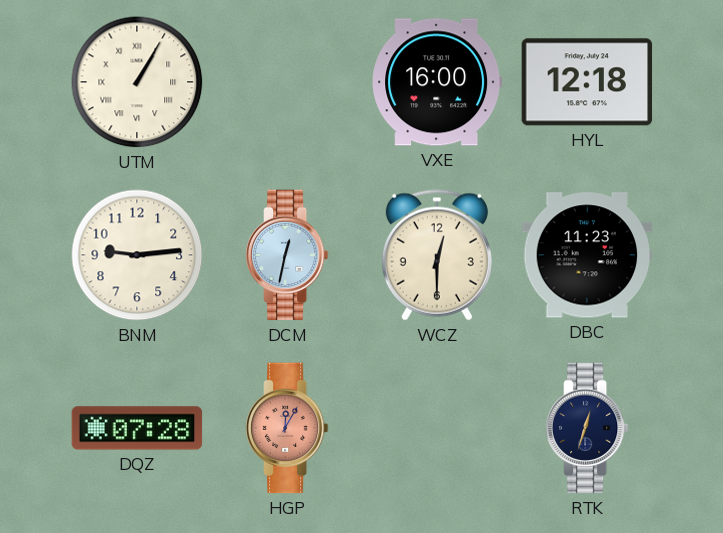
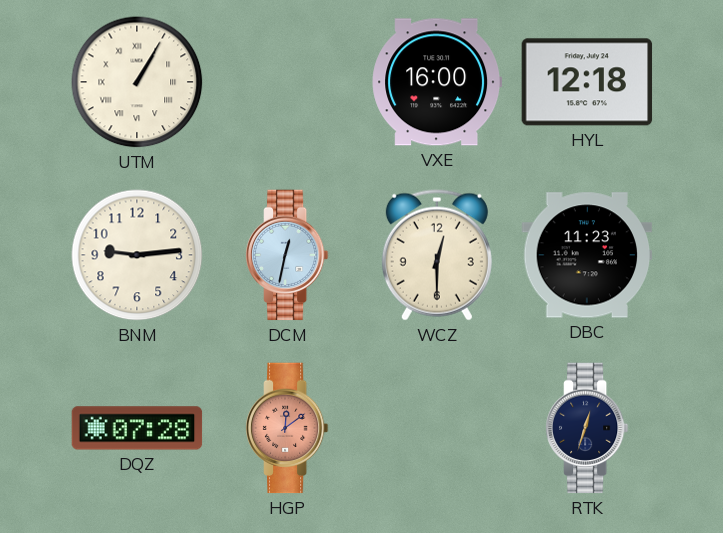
HGP: 12:05 -> 12:09 (287, 428)
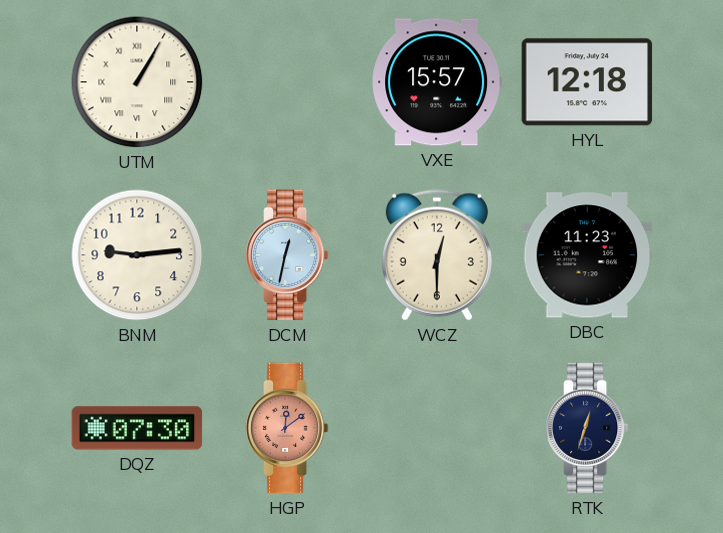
VXE: 16:00 -> 15:57 (437, 82)
DQZ: 07:28 -> 07:30 (137, 428)
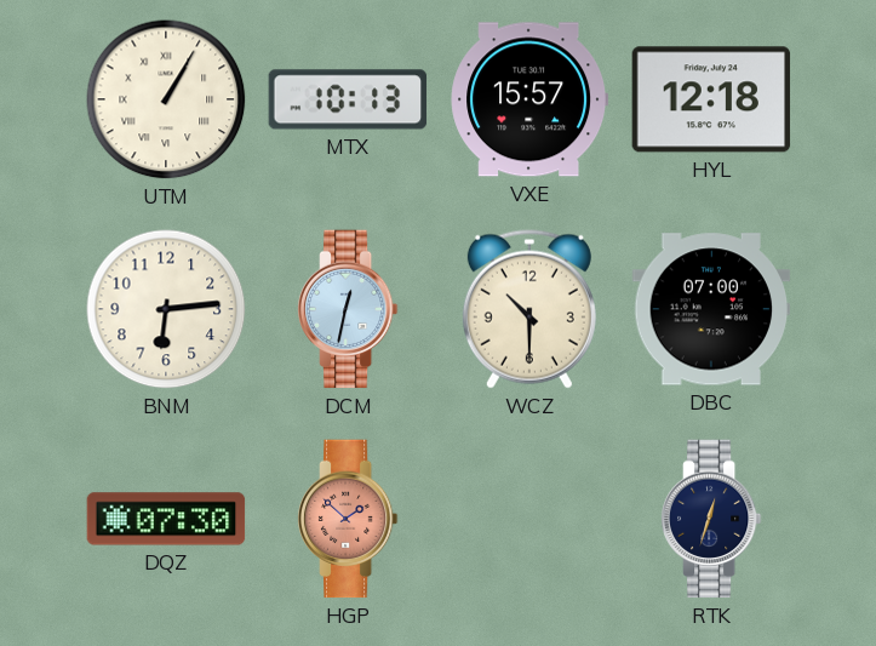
MTX: none -> 10:13 (348, 99)
BNM: 9:14 -> 6:14 (166, 309)
WCZ: 12:30 -> 10:30 (529, 309)
DBC: 11:23 -> 07:00 (711, 309)
HGP: 12:09 -> 1:52 (348, 519)
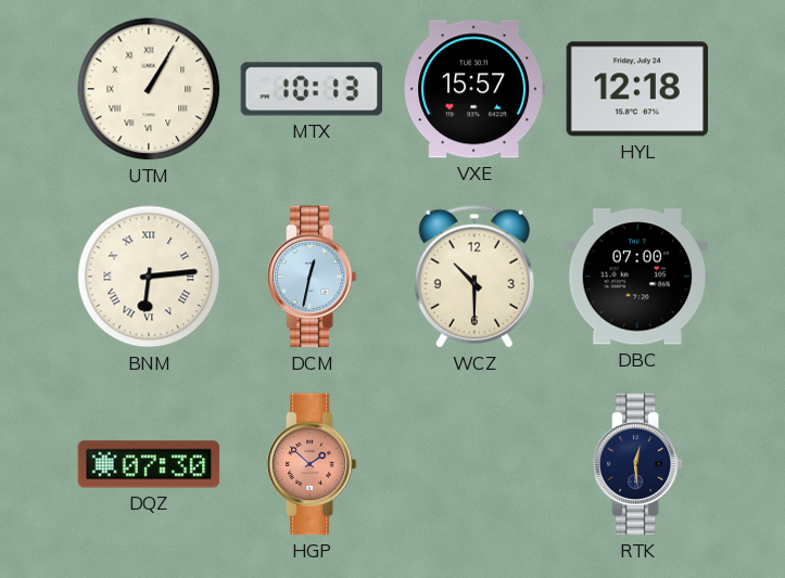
BNM numerals: Arabic -> Roman (149, 277)
RTK: 12:33 -> 12:29 (637, 464)
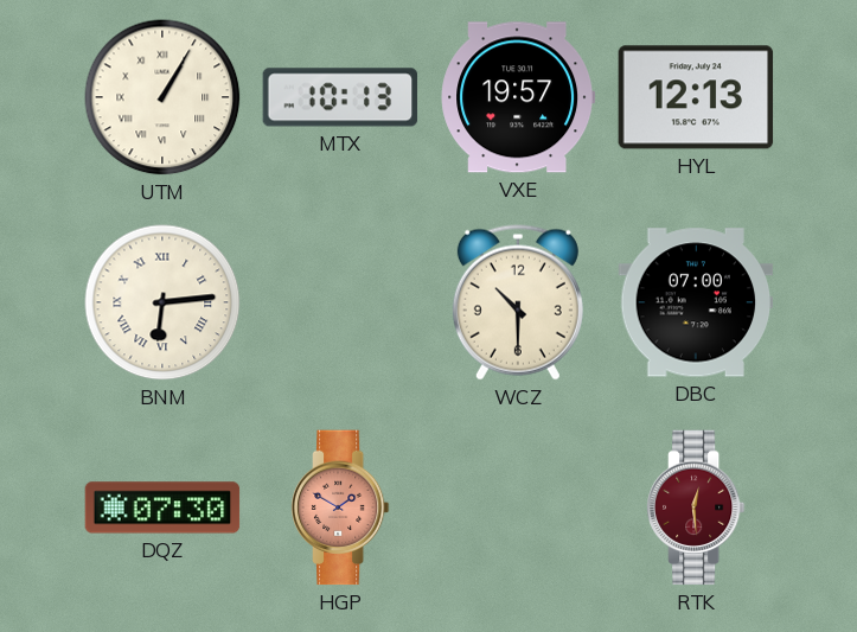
VXE: 15:57 -> 19:57 (518, 97)
HYL: 12:18 -> 12:13 (696, 97)
DCM: 12:32 -> none (312, 277)
HGP: 1:52 -> 1:50 (340, 507)
RTK dial: navy -> burgundy (696, 507)
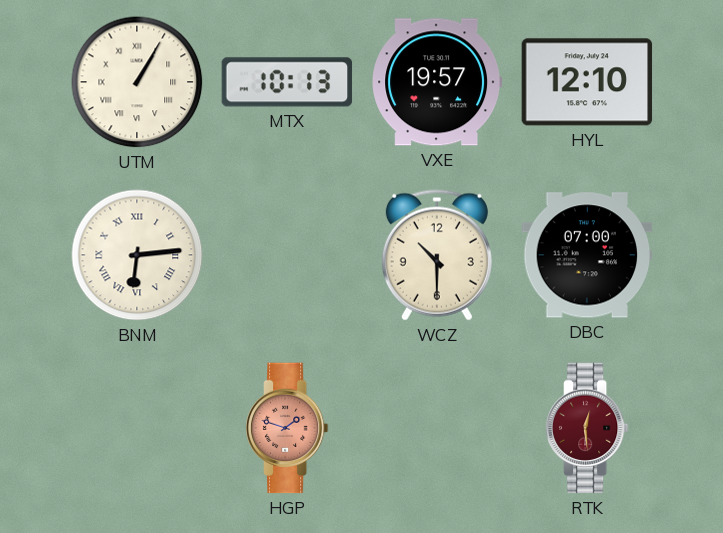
HYL: 12:13 -> 12:10 (587, 82)
DQZ: 07:30 -> none (162, 507)
HGP: 1:50 -> 1:48 (287, 428)
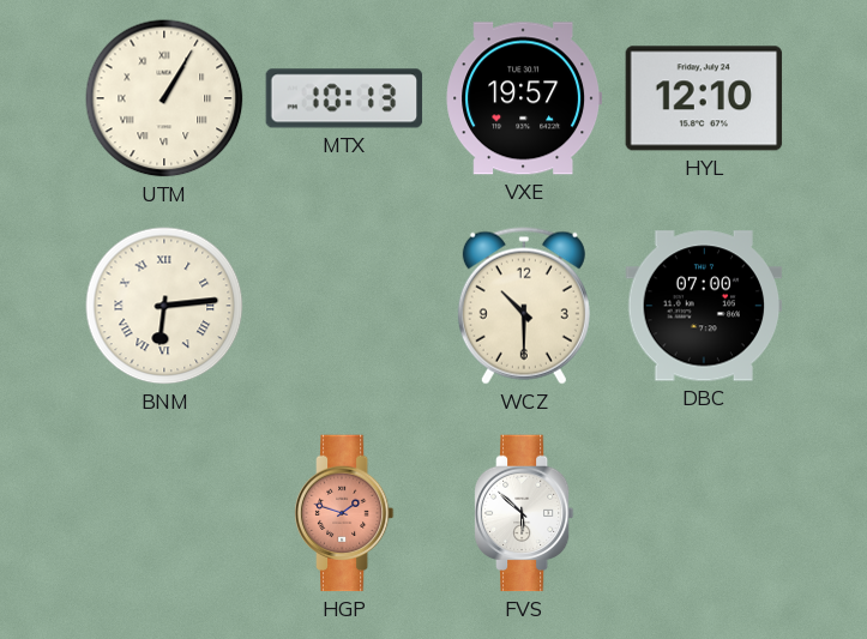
FVS: none -> 5:52 (524, 513)
RTK: 12:29 -> none (587, 428)
